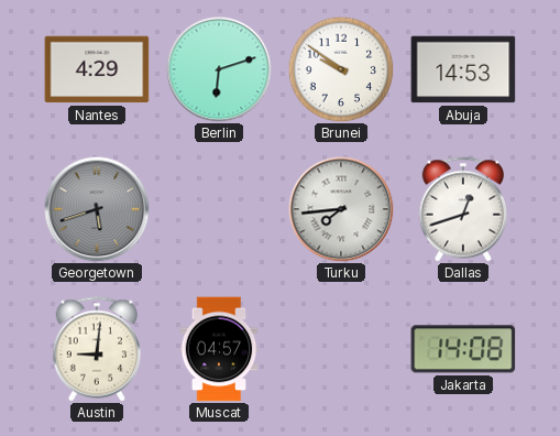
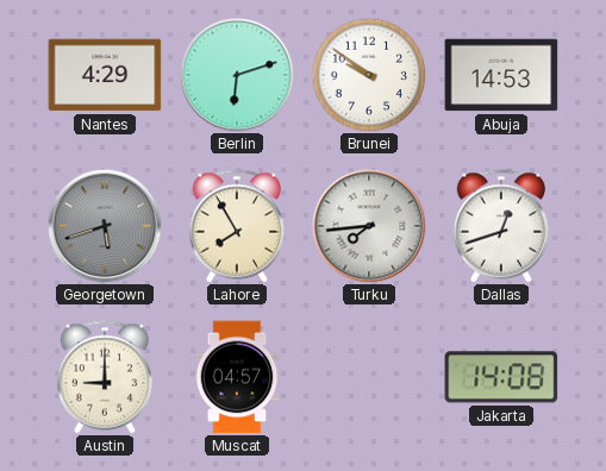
Lahore: none -> 7:55 (237, 226)
Austin: 9:01 -> 9:00 (105, 377)
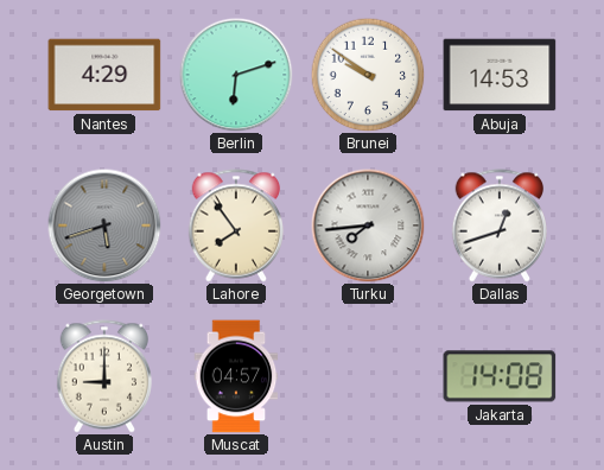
Lahore: 7:55 -> 7:54 (236, 226)
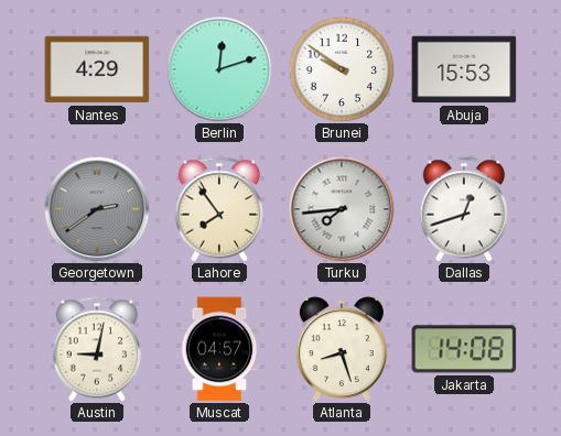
Berlin: 6:12 -> 12:12 (219, 69)
Abuja: 14:53 -> 15:53 (464, 69)
Georgetown: 5:42 -> 2:39 (97, 209)
Austin: 9:00 -> 9:02 (97, 349)
Atlanta: none -> 8:27 (342, 349)
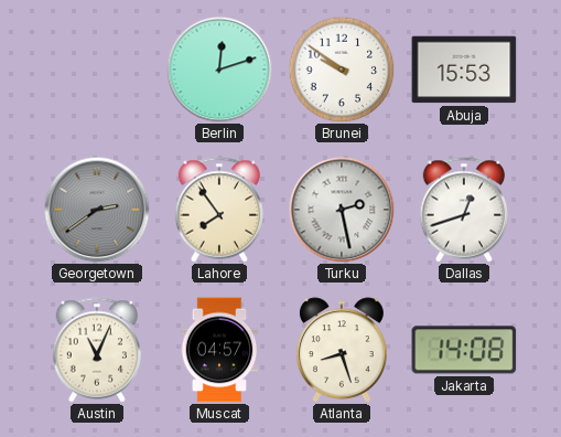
Nantes: 4:29 -> none (97, 69)
Turku: 7:44 -> 2:28 (342, 210)
Austin: 9:02 -> 11:04 (97, 350)
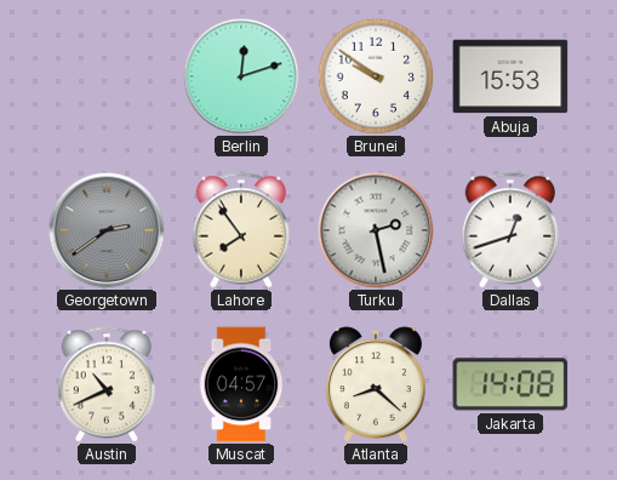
Austin: 11:04 -> 10:41 (107, 384)
Atlanta: 8:27 -> 8:22 (376, 384)
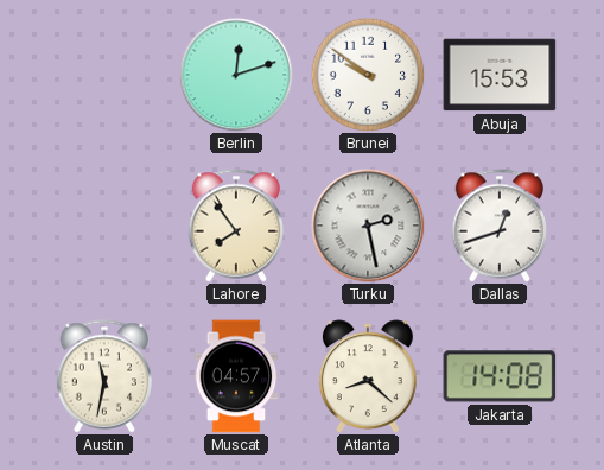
Georgetown: 2:39 -> none (107, 230)
Austin: 10:41 -> 11:32 (104, 376)
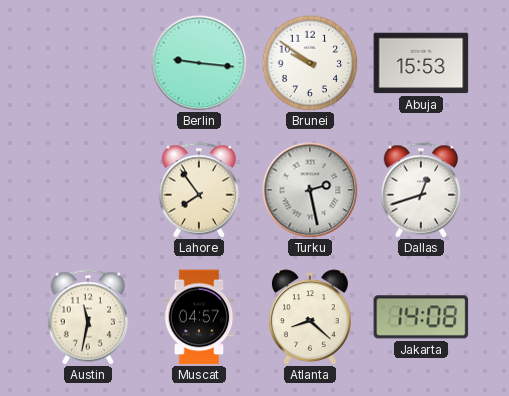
Berlin: 12:12 -> 9:16 (199, 63)
